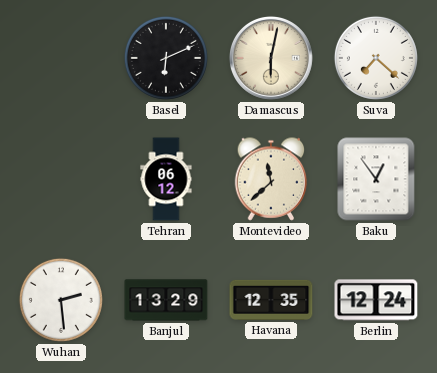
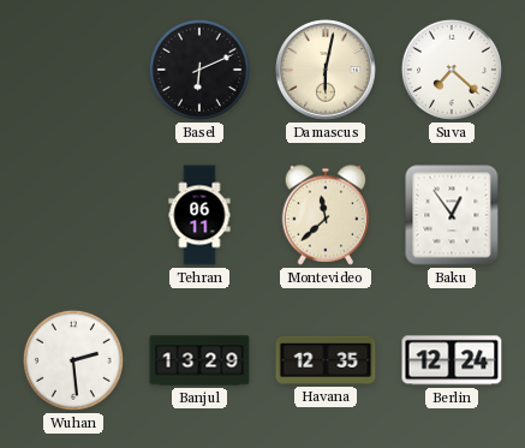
Tehran: 06:12 -> 06:11 (199, 215)
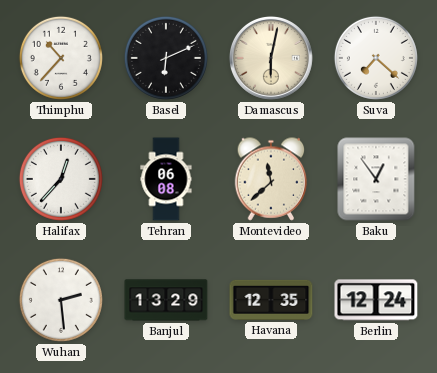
Thimphu: none -> 10:37 (61, 58)
Halifax: none -> 12:37 (61, 179)
Tehran: 06:11 -> 06:08 (166, 179)
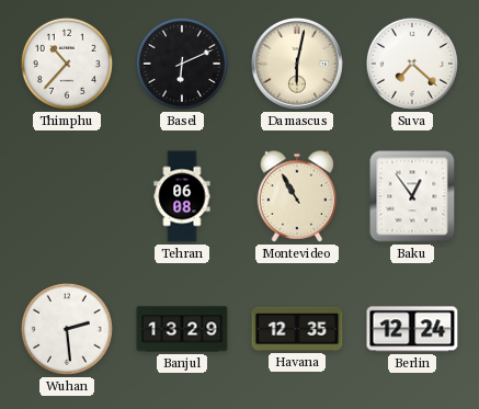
Halifax: 12:37 -> none (61, 179)
Montevideo: 11:38 -> 10:55 (297, 196)
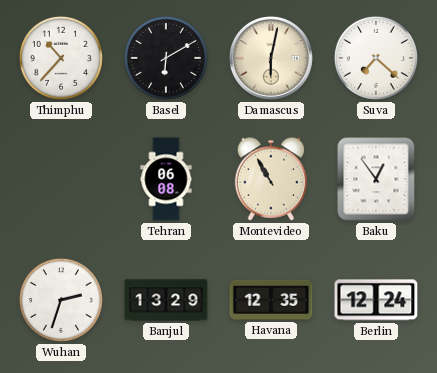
Basel: 6:11 -> 6:10 (166, 58)
Wuhan: 2:29 -> 2:33 (61, 300)
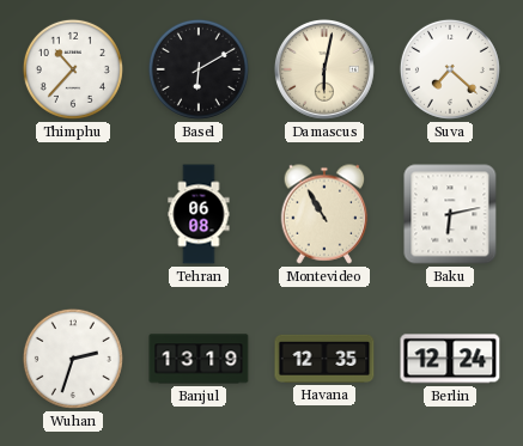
Baku: 12:54 -> 6:13 (450, 214)
Banjul: 13:29 -> 13:19 (199, 359)
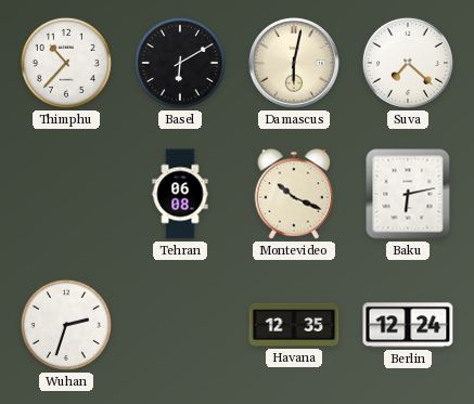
Montevideo: 10:55 -> 10:19 (294, 194)
Banjul: 13:19 -> none (199, 359)
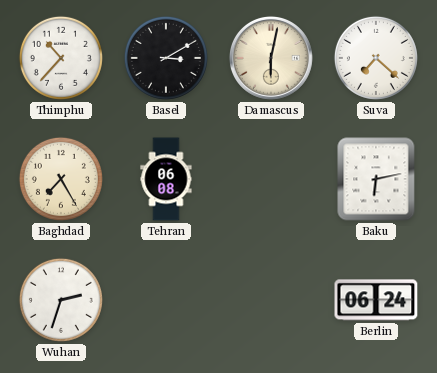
Basel: 6:10 -> 3:10 (166, 58)
Baghdad: none -> 7:25 (61, 179)
Montevideo: 10:19 -> none (294, 194)
Havana: 12:35 -> none (294, 325)
Berlin: 12:24 -> 06:24 (376, 300)
